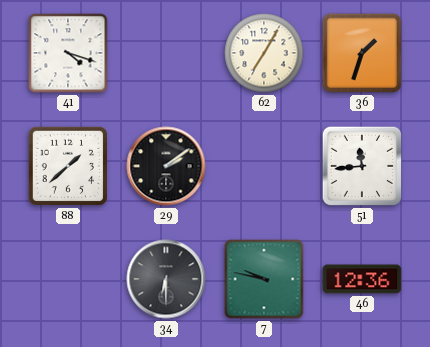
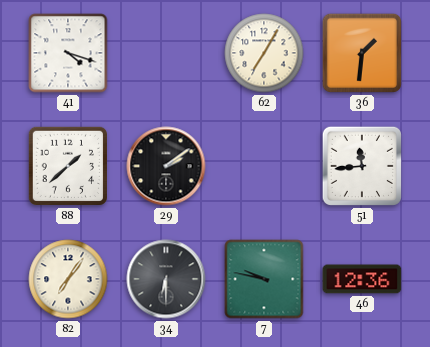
36: 1:33 -> 1:31 (362, 53)
82: none -> 7:06 (68, 279)
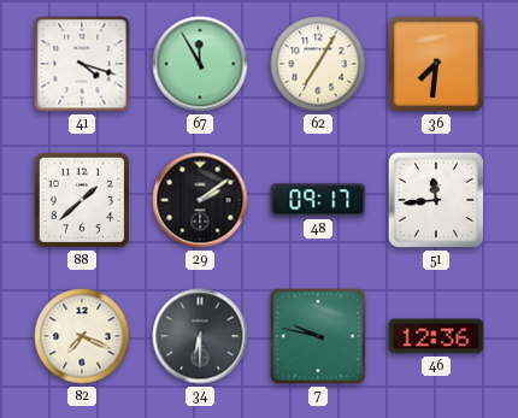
67: none -> 11:55 (200, 64)
36: 1:31 -> 7:31 (436, 64)
48: none -> 09:17 (318, 200)
82: 7:06 -> 7:19 (82, 336)
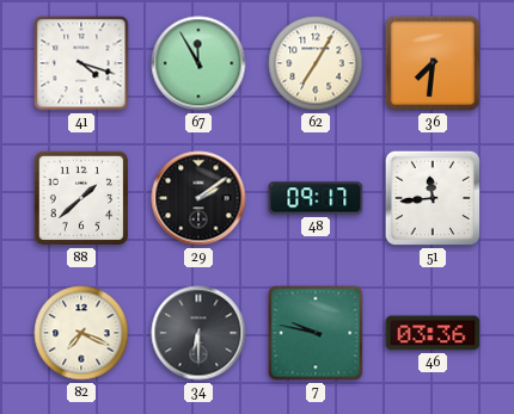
46: 12:36 -> 03:36 (433, 333)
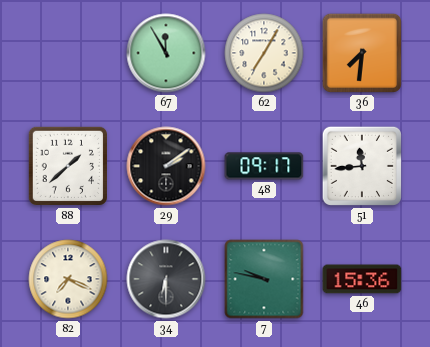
41: 4:18 -> none (81, 63)
46: 03:36 -> 15:36 (362, 279)
